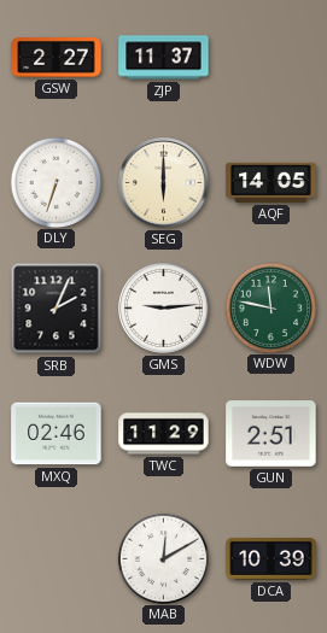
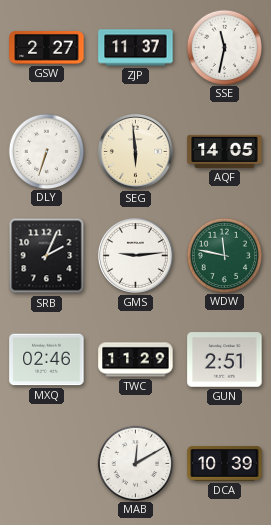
SSE: none -> 11:32 (224, 47)
SEG: 6:00 -> 5:59 (136, 152)
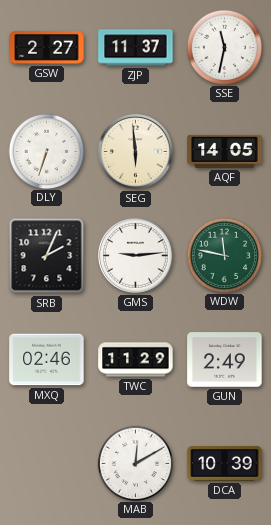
GUN: 2:51 -> 2:49 (225, 360)
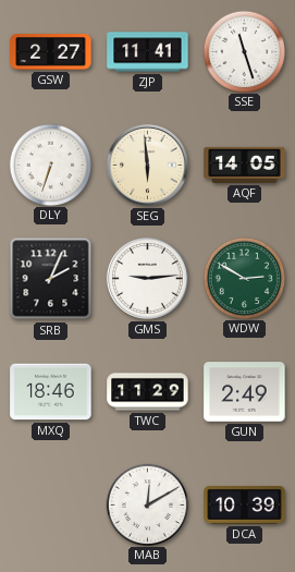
ZJP: 11:37 -> 11:41 (148, 52)
SSE: 11:32 -> 11:27 (244, 51)
WDW: 11:47 -> 2:50 (244, 278)
MXQ: 02:46 -> 18:46 (51, 392)
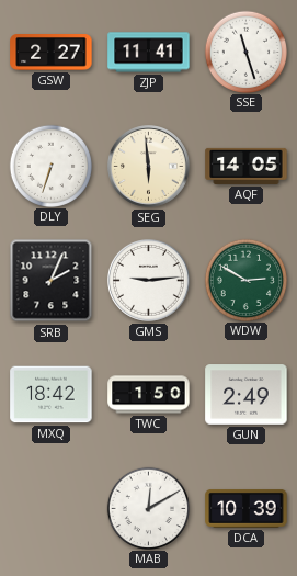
MXQ: 18:46 -> 18:42 (52, 395)
TWC: 11:29 -> 1:50 (149, 395)
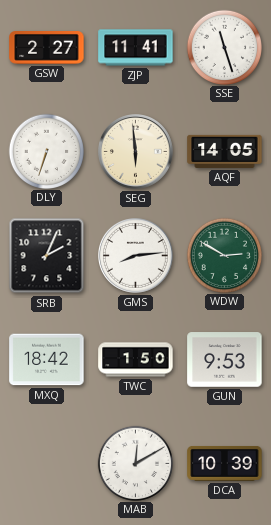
GMS: 9:14 -> 8:14 (136, 256)
GUN: 2:49 -> 9:53 (225, 360)
